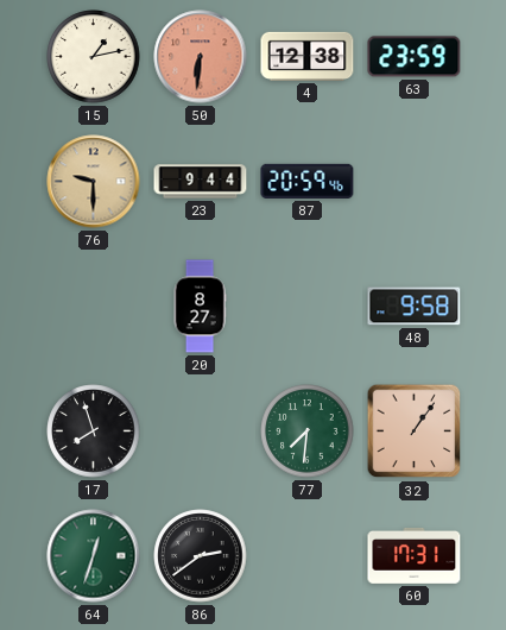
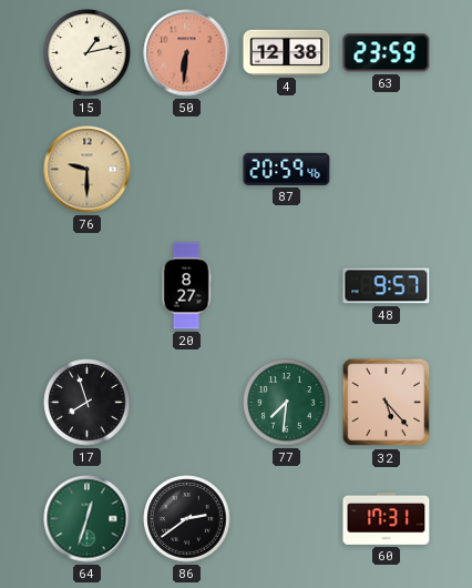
23: 9:44 -> none (201, 182)
48: 9:58 -> 9:57 (387, 286)
32: 1:06 -> 5:23 (387, 403)
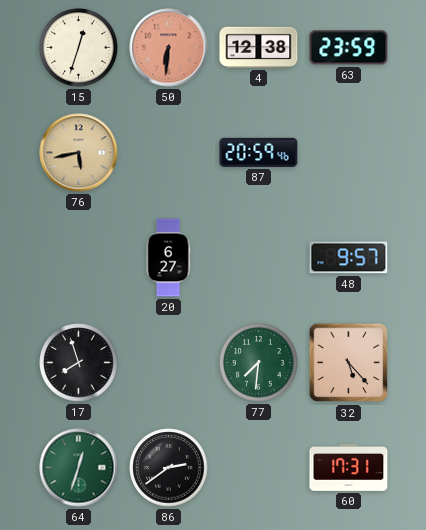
15: 1:13 -> 12:33 (79, 48)
76: 9:30 -> 5:43 (79, 153)
20: 8:27 -> 6:27 (168, 258)
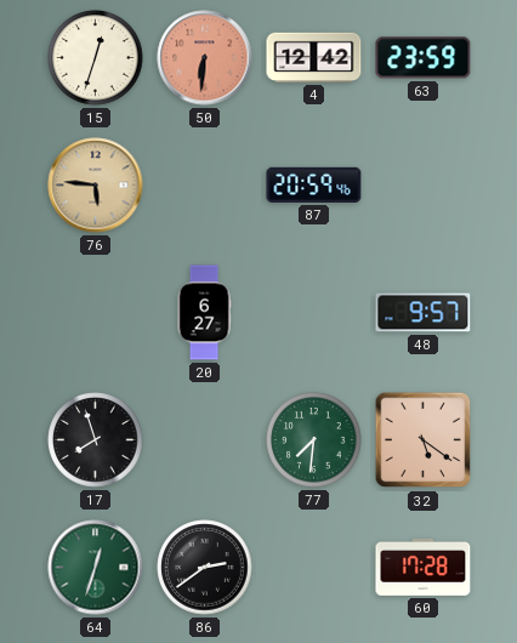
4: 12:38 -> 12:42 (314, 57)
76: 5:43 -> 5:46 (96, 186)
32: 5:23 -> 5:21 (424, 440)
60: 17:31 -> 17:28 (424, 568)
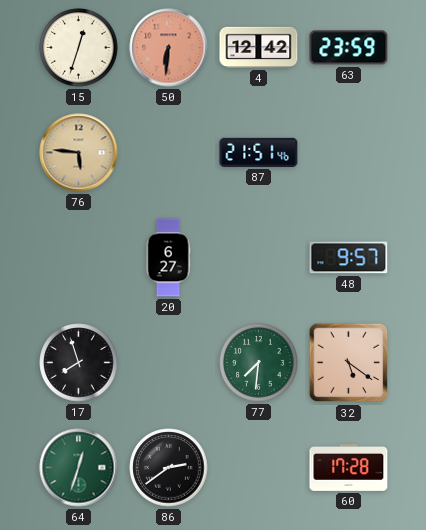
87: 20:59 -> 21:51 (259, 152)
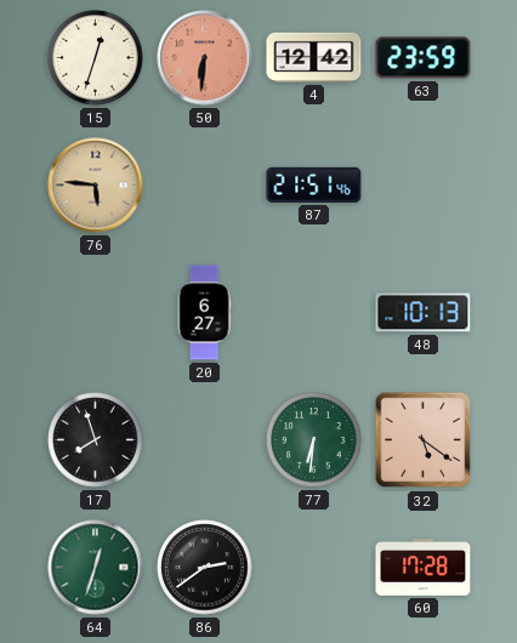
48: 9:57 -> 10:13 (424, 313)
77: 7:31 -> 6:31 (314, 440)
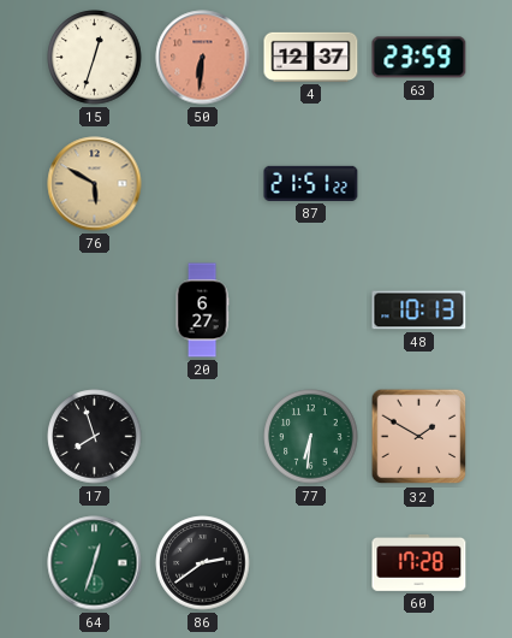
4: 12:42 -> 12:37 (311, 57)
76: 5:46 -> 5:50 (95, 184)
87: 21:51:46 -> 21:51:22 (311, 183)
32: 5:21 -> 1:50 (419, 437)
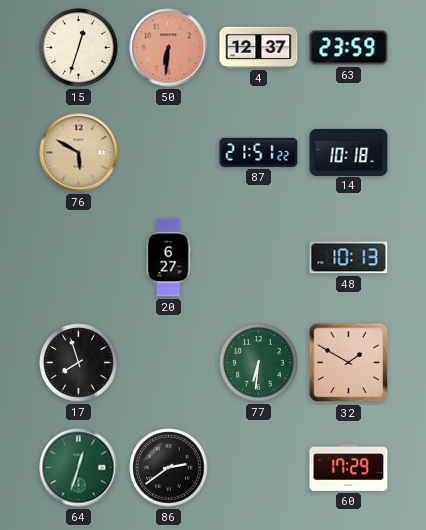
14: none -> 10:18 (349, 152)
60: 17:28 -> 17:29 (349, 468)
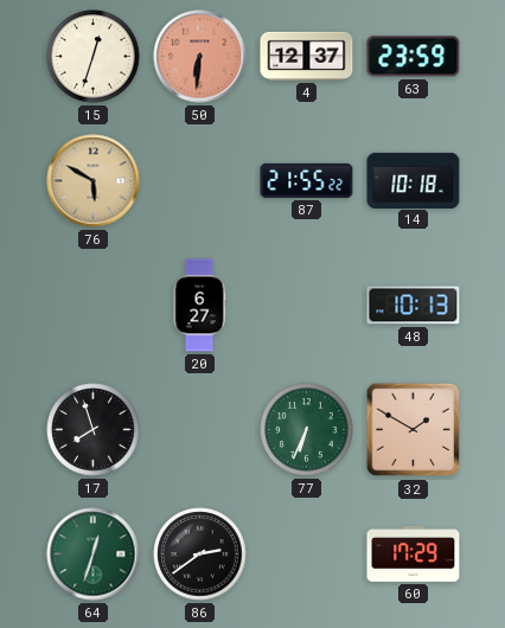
87: 21:51 -> 21:55 (307, 180)
77: 6:31 -> 6:34 (307, 430)
